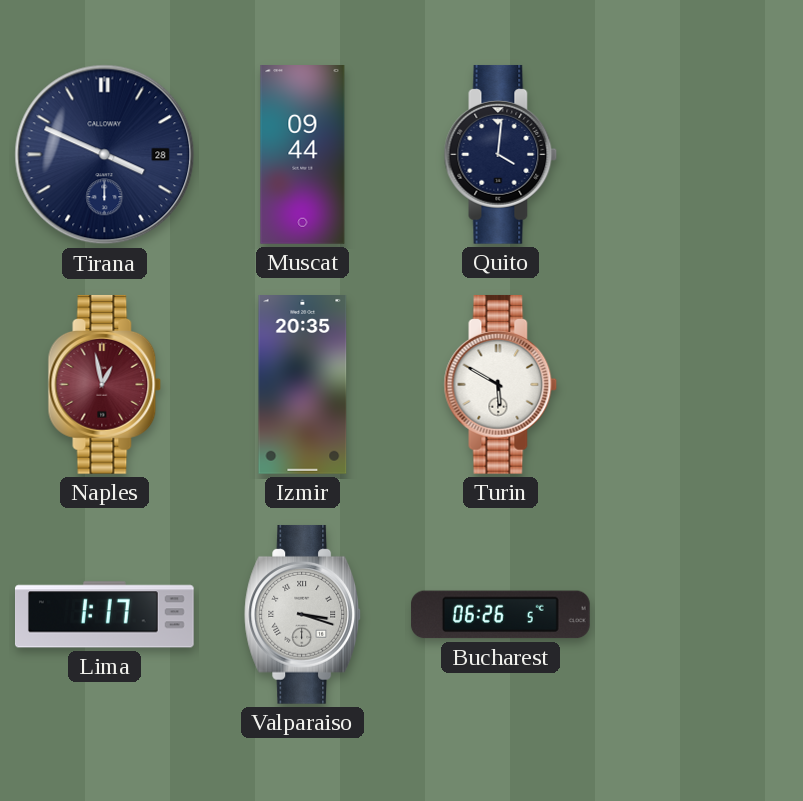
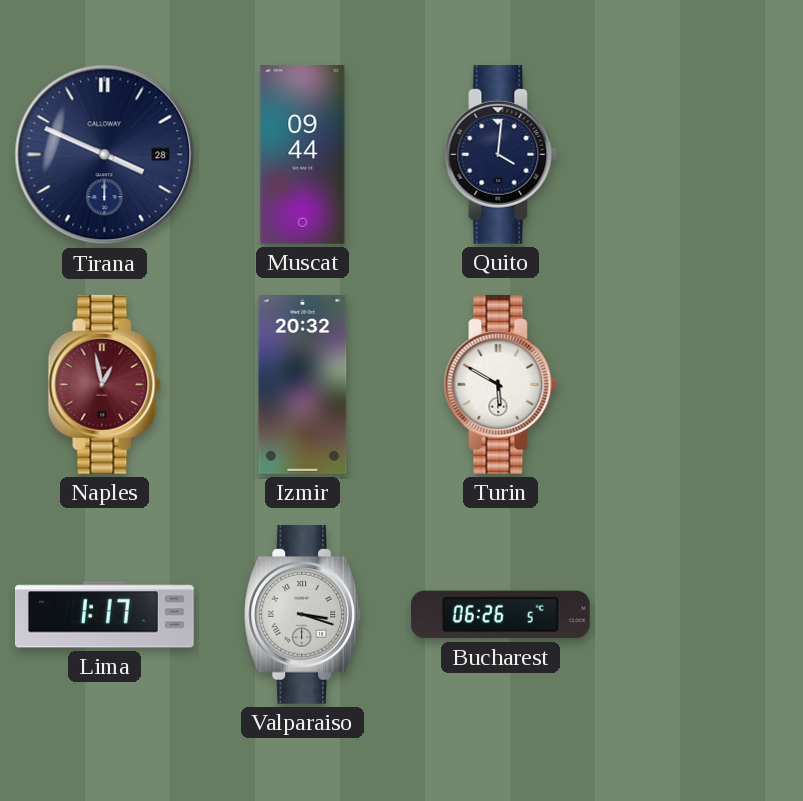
Izmir: 20:35 -> 20:32 (303, 385)
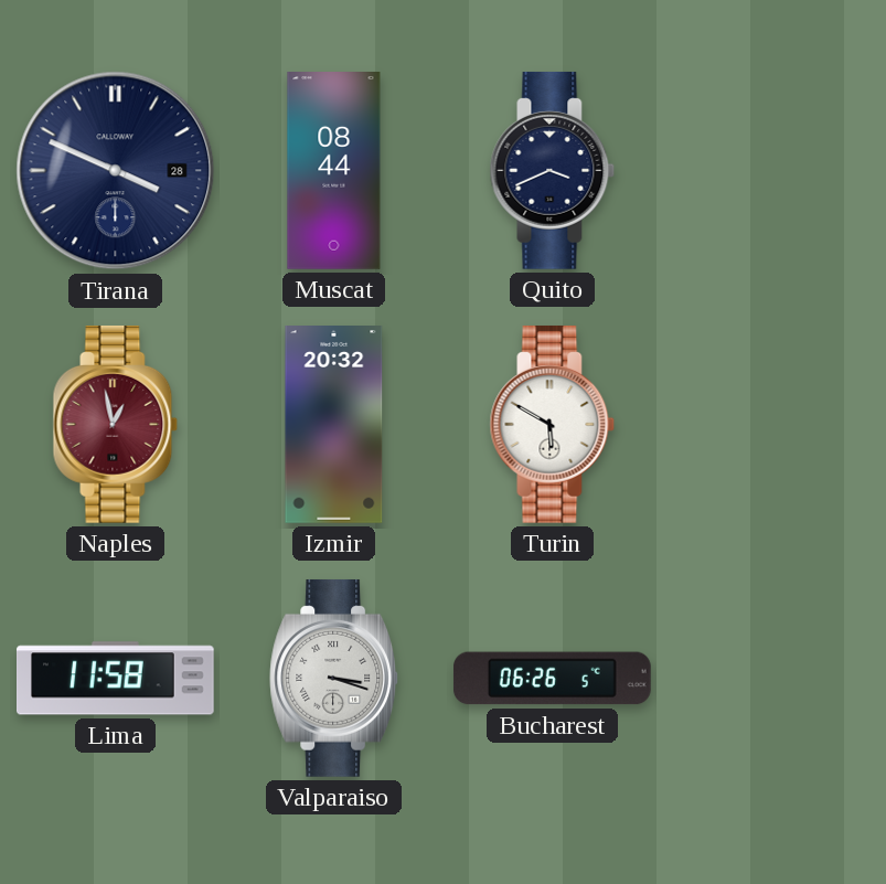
Muscat: 09:44 -> 08:44 (334, 171)
Quito: 4:01 -> 3:41 (553, 170)
Lima: 1:17 -> 11:58 (116, 679)
